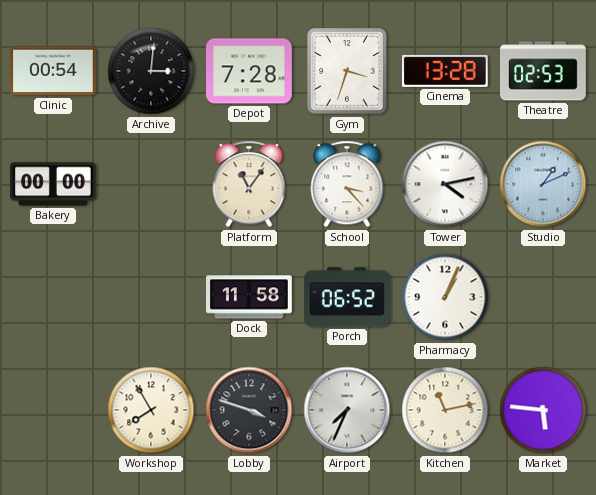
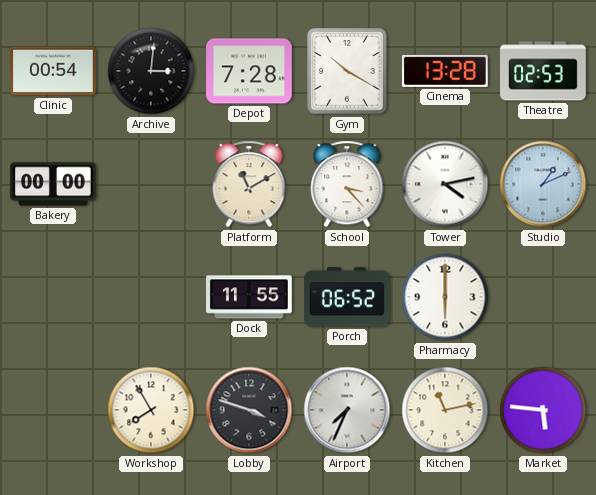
Gym: 3:33 -> 10:20 (347, 71)
Platform: 11:06 -> 11:10 (249, 184)
Dock: 11:58 -> 11:55 (250, 297)
Pharmacy: 1:04 -> 6:00 (445, 297)
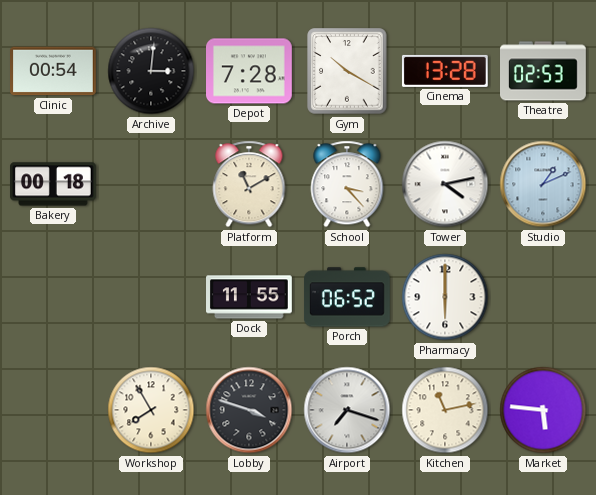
Bakery: 00:00 -> 00:18 (54, 184)
Airport: 7:34 -> 7:18 (347, 410)
